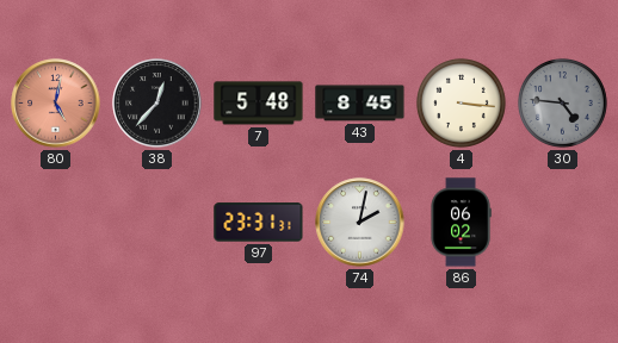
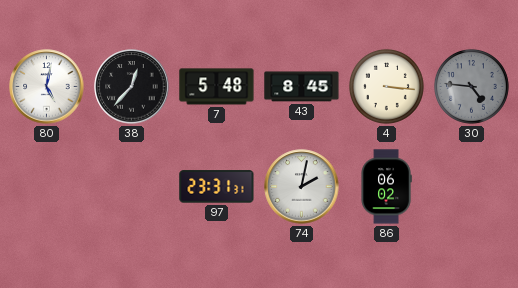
80 dial: salmon -> white (47, 87)
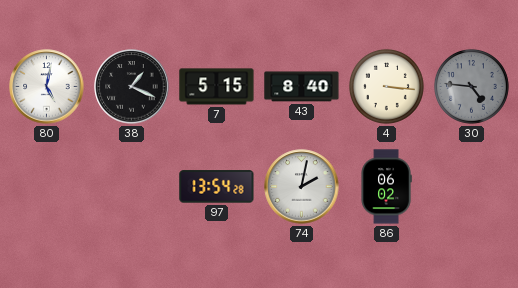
38: 12:37 -> 1:19 (132, 87)
7: 5:48 -> 5:15 (217, 87)
43: 8:45 -> 8:40 (302, 87)
97: 23:31 -> 13:54 (217, 187)
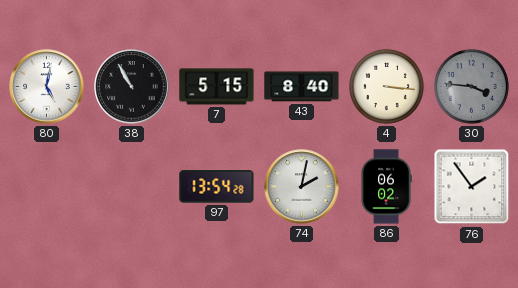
38: 1:19 -> 10:55 (132, 87)
30: 4:46 -> 3:46 (471, 86)
76: none -> 1:54 (472, 187)
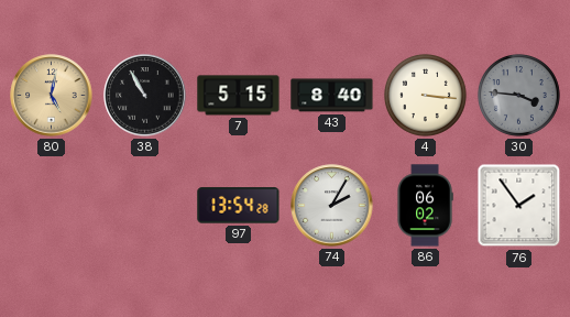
80 dial: white -> champagne (52, 96)
74: 2:02 -> 2:05 (332, 206)
